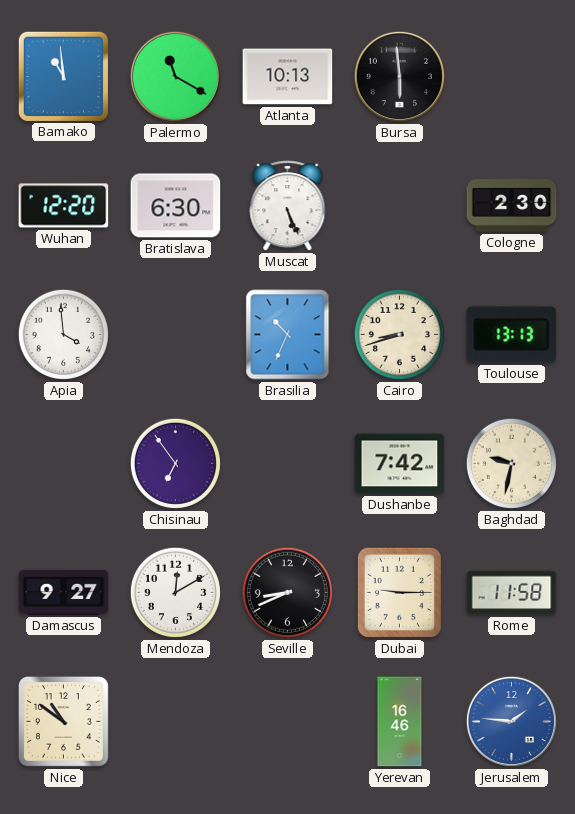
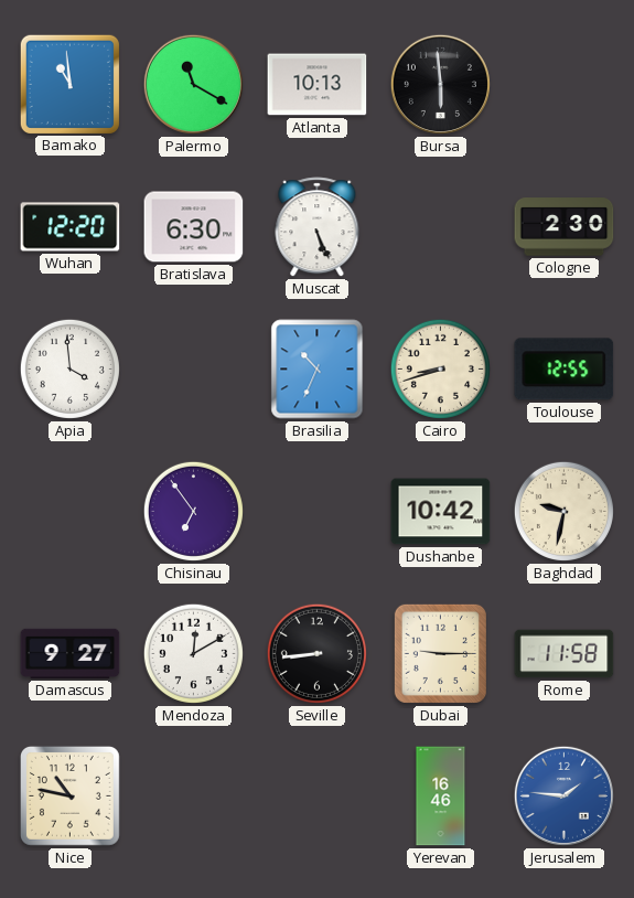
Toulouse: 13:13 -> 12:55 (565, 370)
Dushanbe: 7:42 -> 10:42 (441, 512)
Seville: 8:41 -> 8:44 (316, 653)
Nice: 10:51 -> 10:47 (69, 795)
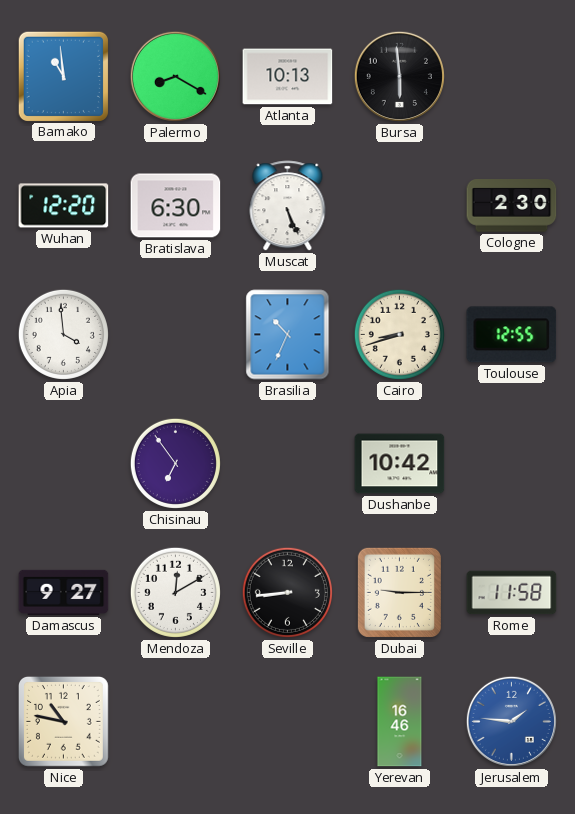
Palermo: 11:20 -> 8:20 (175, 76)
Baghdad: 9:32 -> none (563, 511)
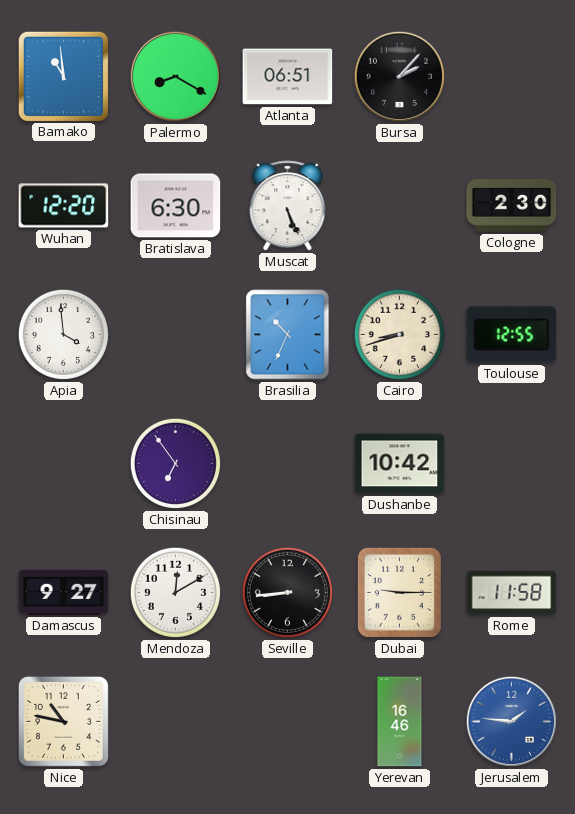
Atlanta: 10:13 -> 06:51 (288, 77)
Bursa: 5:59 -> 2:07 (399, 76)
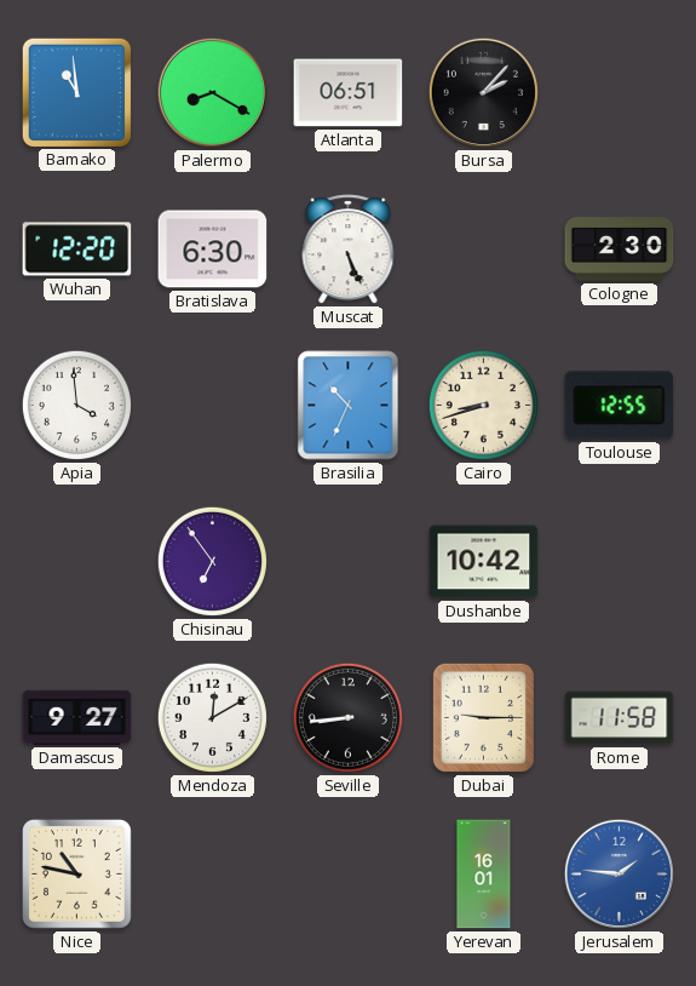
Yerevan: 16:46 -> 16:01 (484, 875)
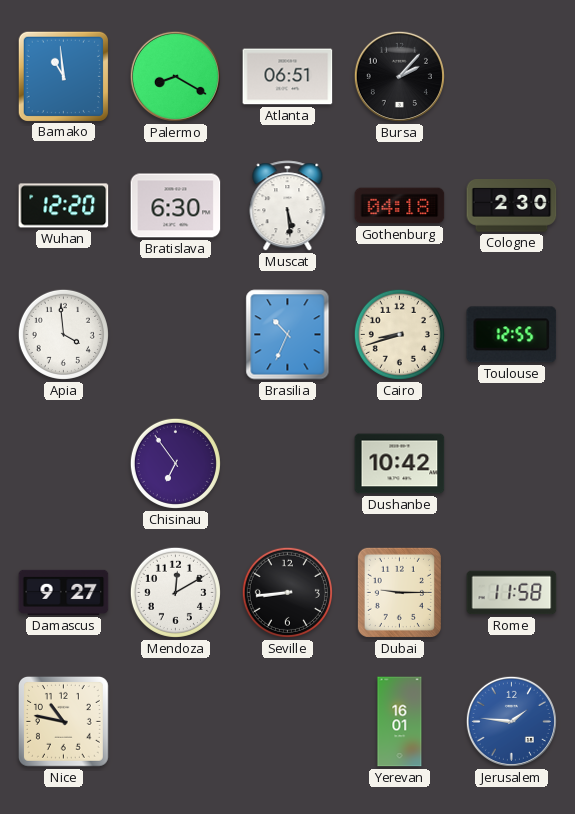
Muscat: 5:26 -> 5:29 (288, 206)
Gothenburg: none -> 04:18 (400, 206)
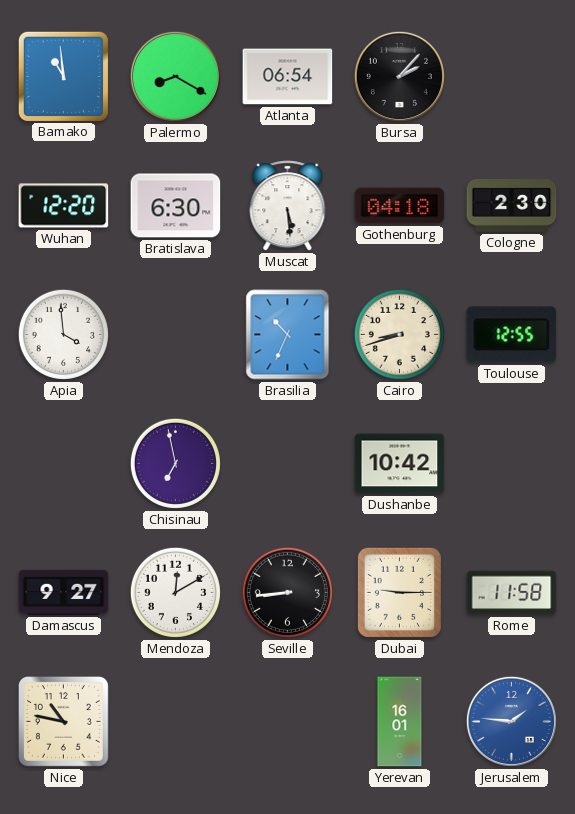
Atlanta: 06:51 -> 06:54 (288, 77)
Chisinau: 6:54 -> 6:58 (175, 463)
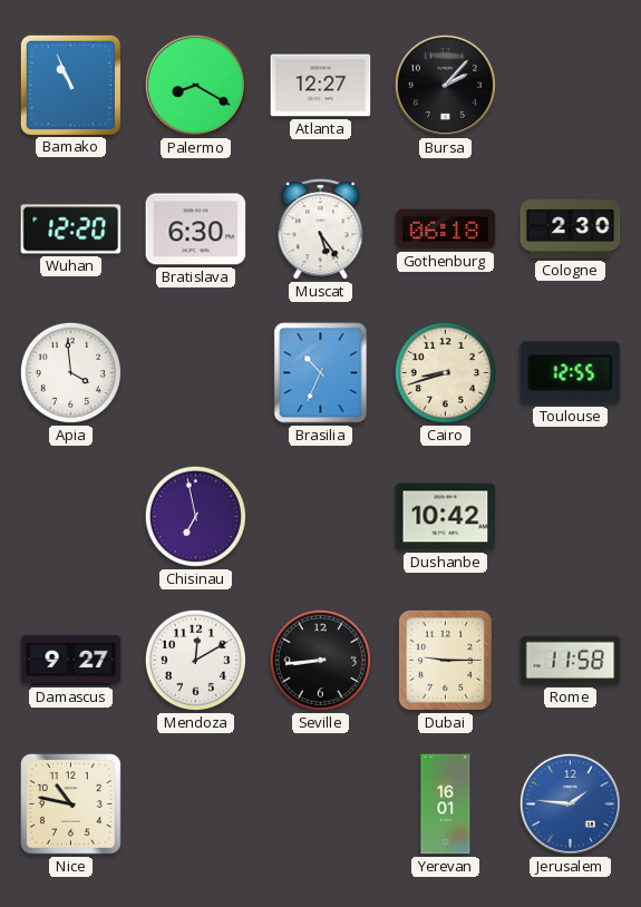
Bamako: 10:59 -> 10:56 (70, 85)
Atlanta: 06:54 -> 12:27 (321, 86)
Muscat: 5:29 -> 5:24 (321, 230)
Gothenburg: 04:18 -> 06:18 (446, 230)
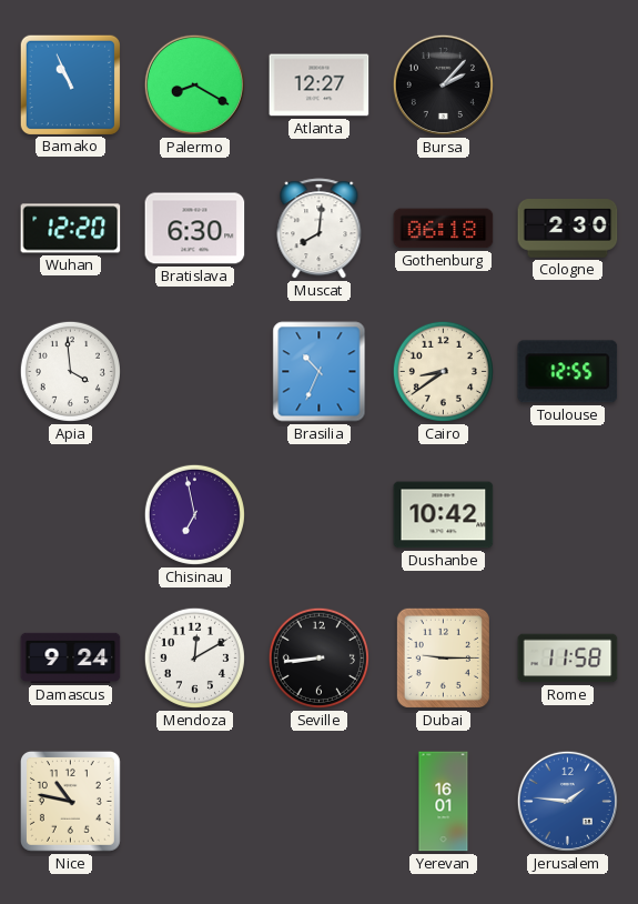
Muscat: 5:24 -> 8:01 (320, 229)
Cairo: 8:42 -> 8:39 (443, 371)
Damascus: 9:27 -> 9:24 (71, 657)
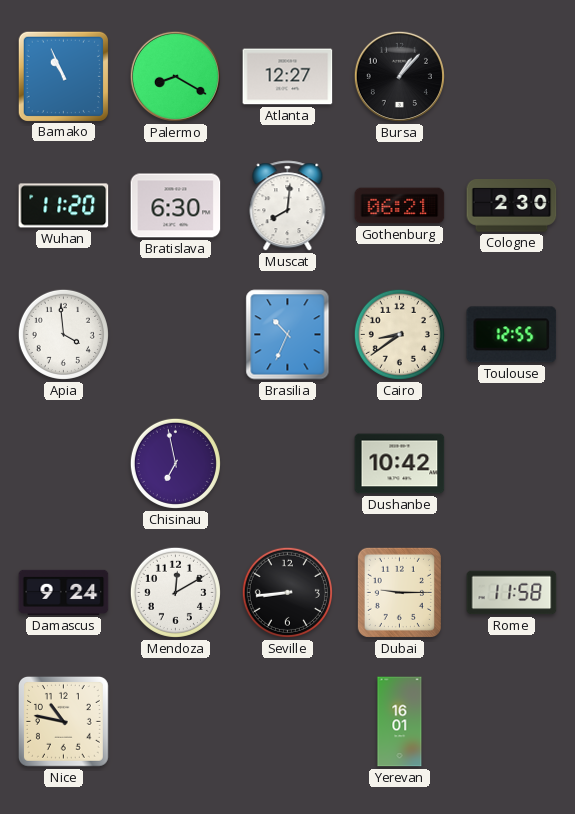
Bursa: 2:07 -> 1:07 (399, 76)
Wuhan: 12:20 -> 11:20 (64, 206)
Gothenburg: 06:18 -> 06:21 (400, 206)
Jerusalem: 1:46 -> none (567, 801)
